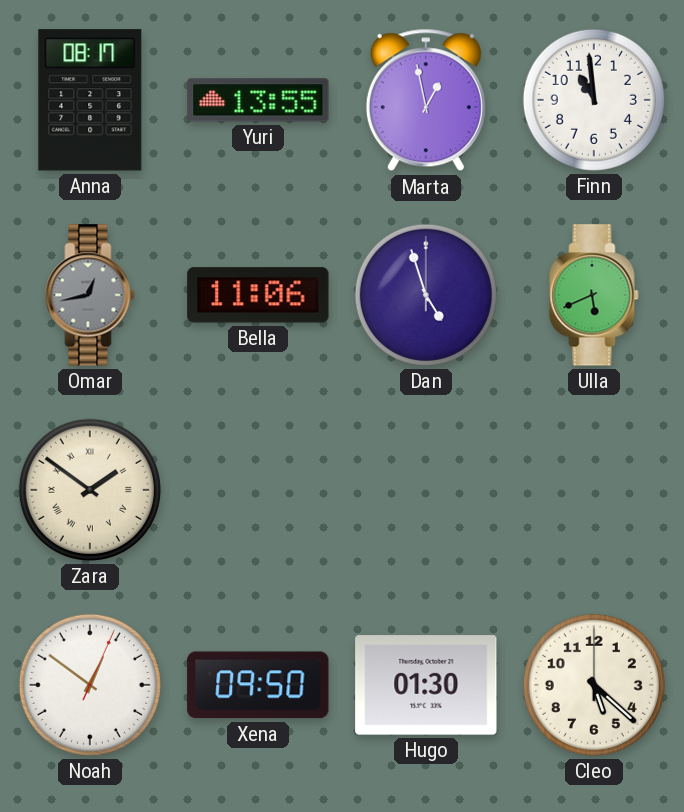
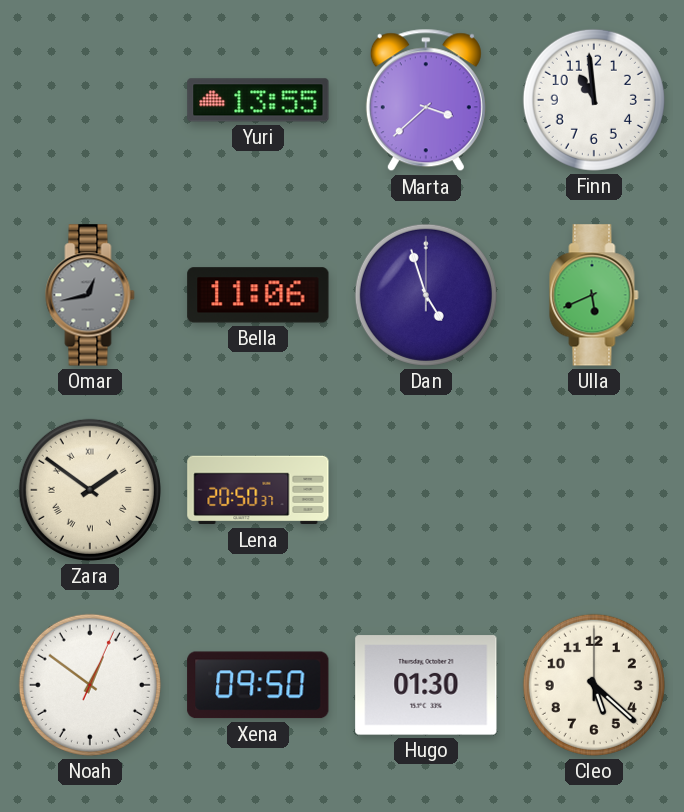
Anna: 08:17 -> none (90, 100)
Marta: 12:58 -> 3:38 (426, 100)
Lena: none -> 20:50 (258, 490)
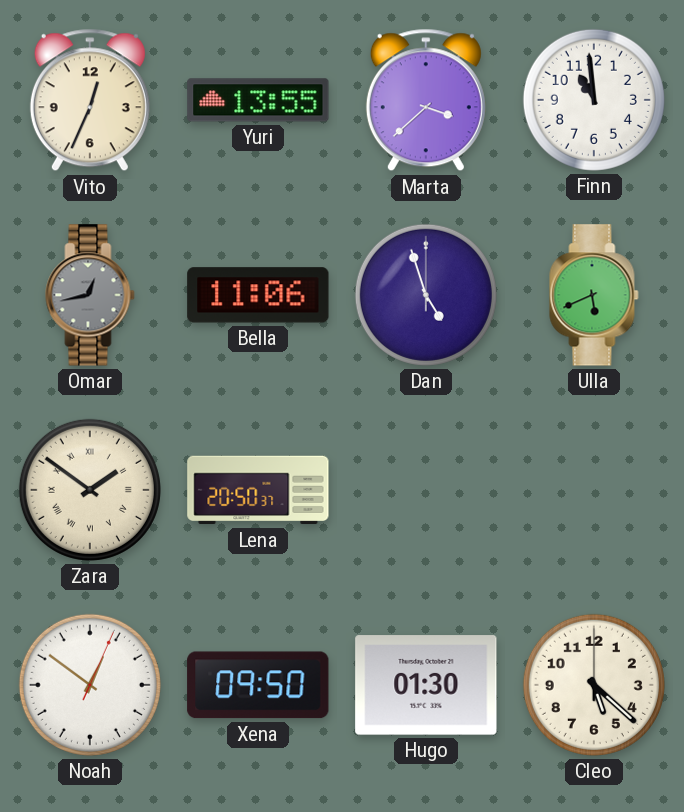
Vito: none -> 12:34 (90, 100)
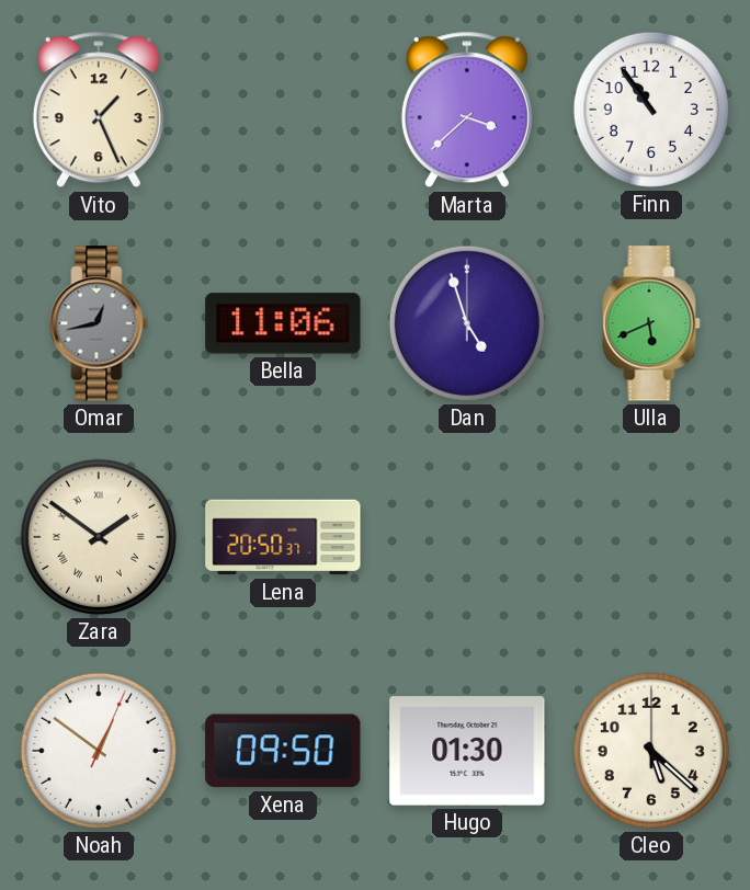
Vito: 12:34 -> 1:26 (99, 110)
Yuri: 13:55 -> none (258, 100)
Finn: 10:59 -> 10:54 (651, 110)
